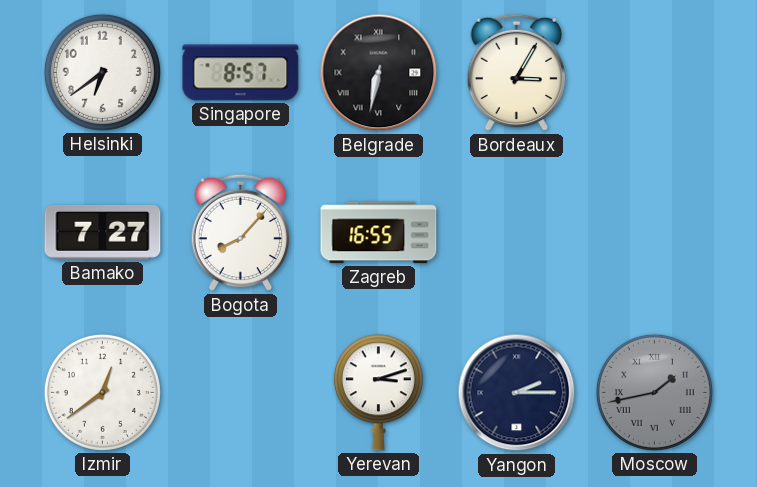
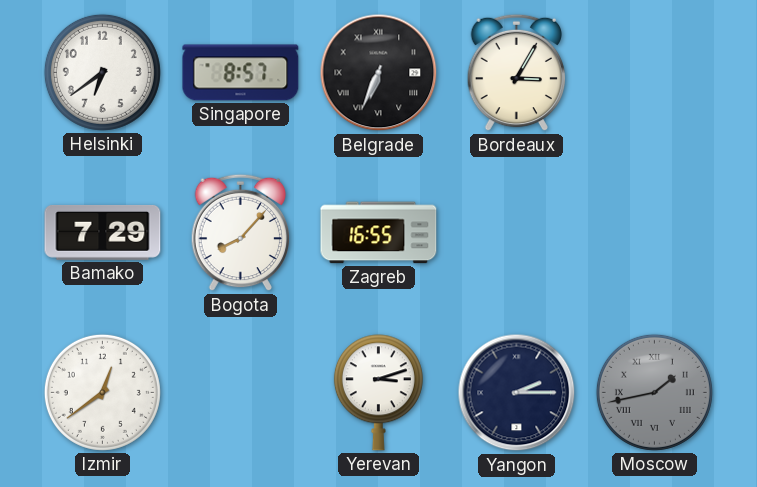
Belgrade: 6:32 -> 6:34 (379, 73)
Bamako: 7:27 -> 7:29 (103, 232)
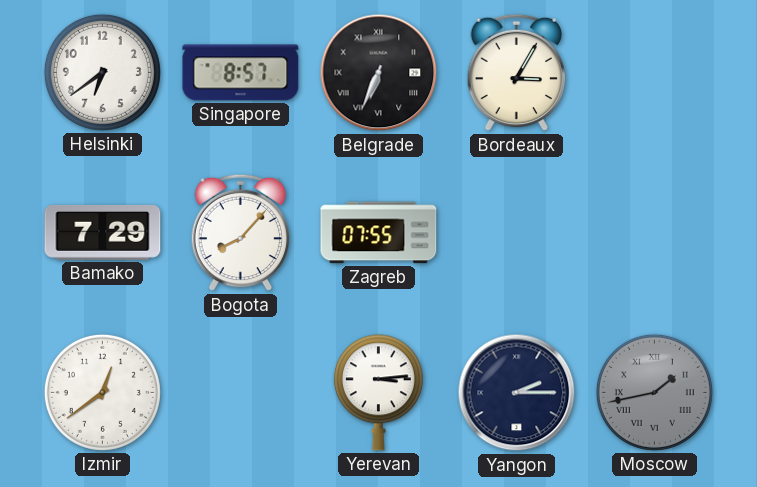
Zagreb: 16:55 -> 07:55 (379, 233)
Yerevan: 3:12 -> 3:14 (378, 393)
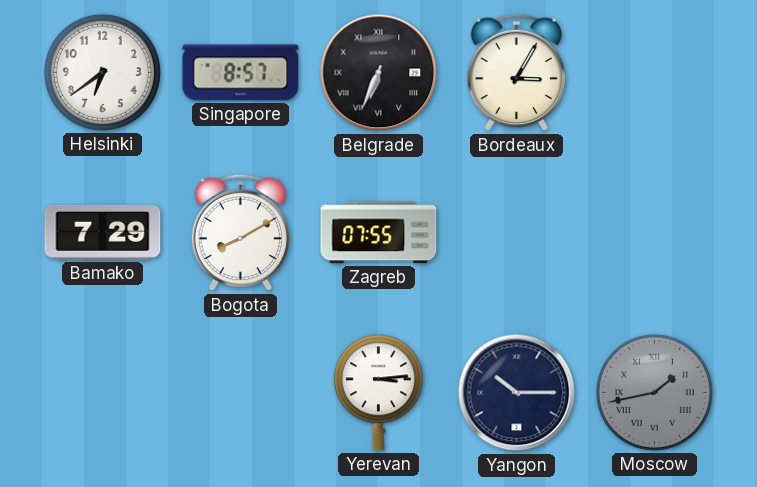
Bogota: 8:07 -> 8:10 (241, 233)
Izmir: 12:39 -> none (102, 392)
Yangon: 2:15 -> 10:15 (517, 393)
